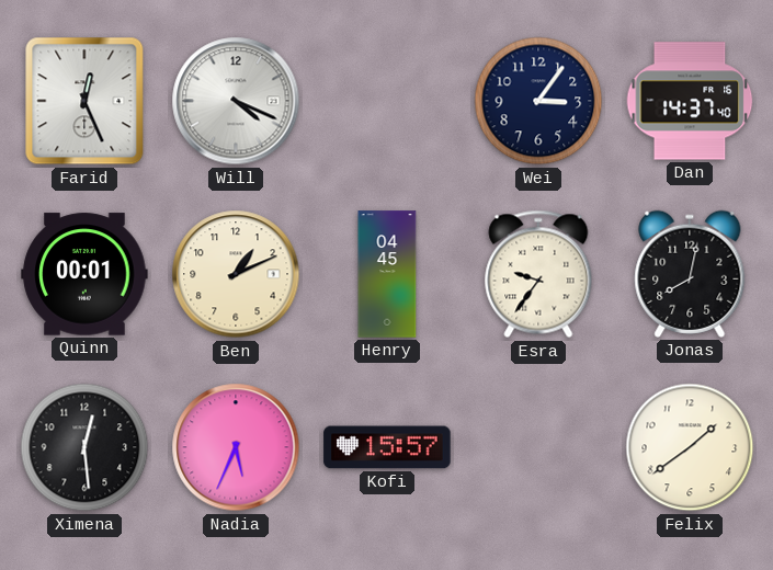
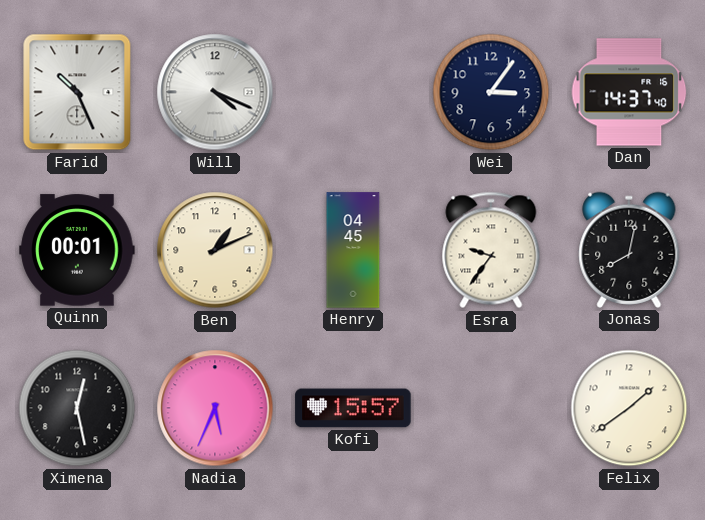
Farid: 12:26 -> 10:26 (77, 92)
Ximena: 12:29 -> 12:28 (77, 408)
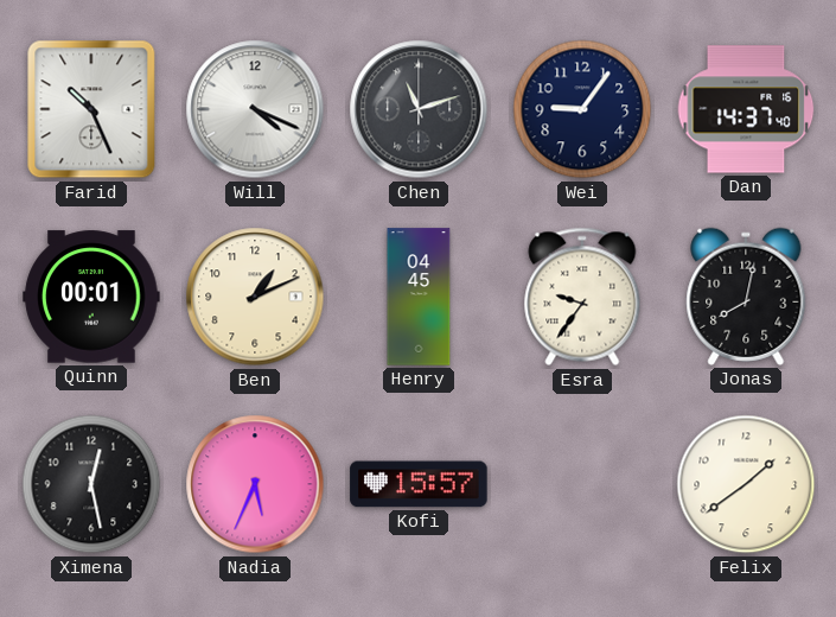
Chen: none -> 11:12 (419, 109)
Wei: 3:06 -> 9:06 (582, 109)
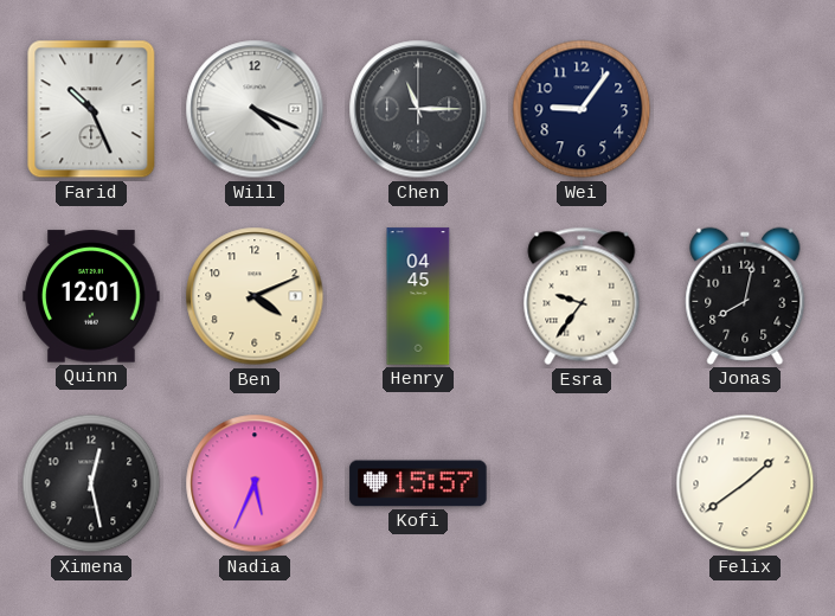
Chen: 11:12 -> 11:15 (418, 109)
Dan: 14:37 -> none (746, 109)
Quinn: 00:01 -> 12:01 (91, 296)
Ben: 1:11 -> 4:11 (255, 296)
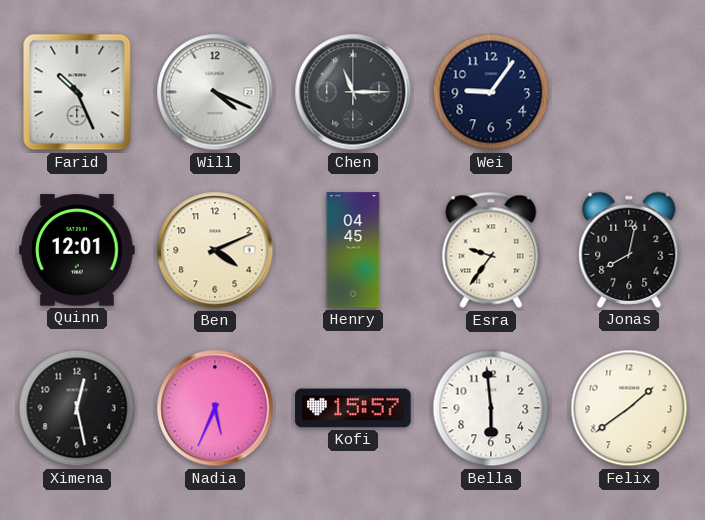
Bella: none -> 5:59 (491, 408)
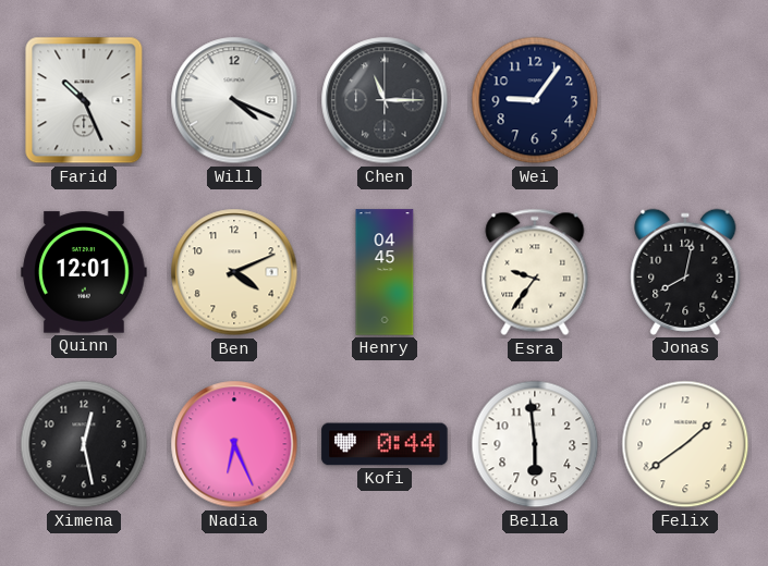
Nadia: 5:34 -> 6:26 (234, 444)
Kofi: 15:57 -> 0:44 (385, 444)
